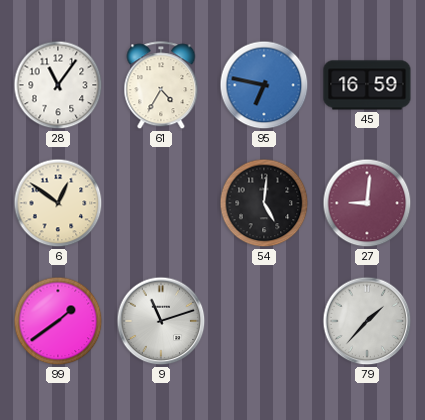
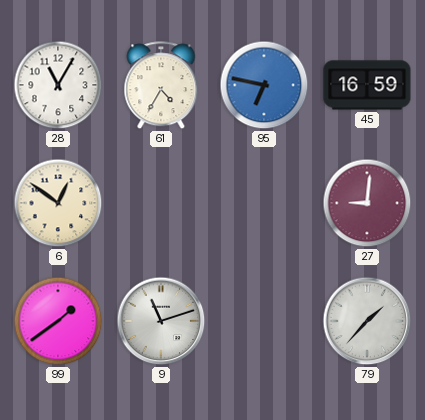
28: 11:06 -> 11:05 (58, 85)
54: 5:01 -> none (264, 203)
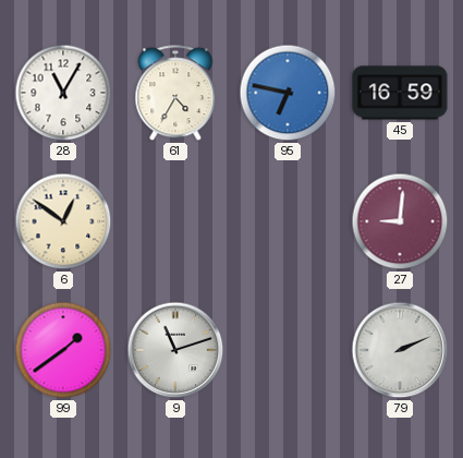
79: 1:37 -> 2:11 (400, 350)
